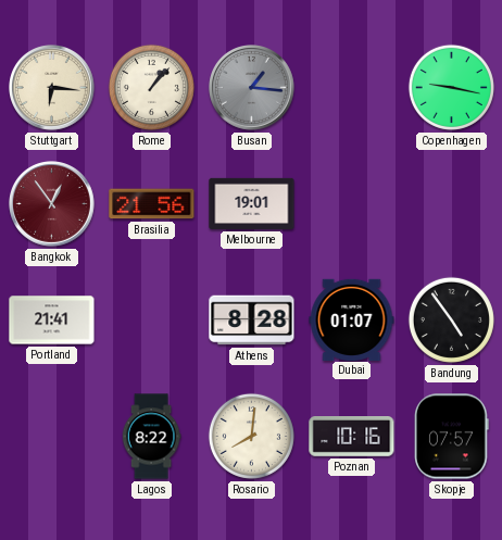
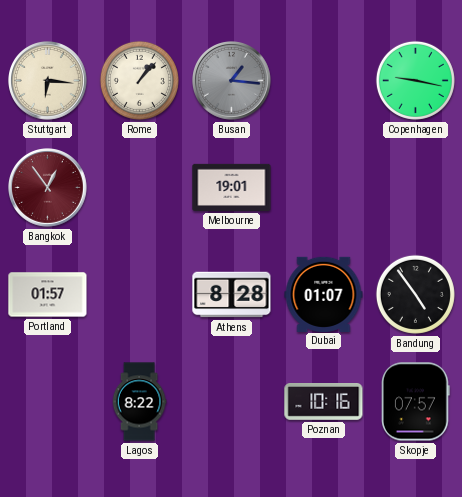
Brasilia: 21:56 -> none (152, 204)
Portland: 21:41 -> 01:57 (48, 295)
Rosario: 8:01 -> none (251, 436)
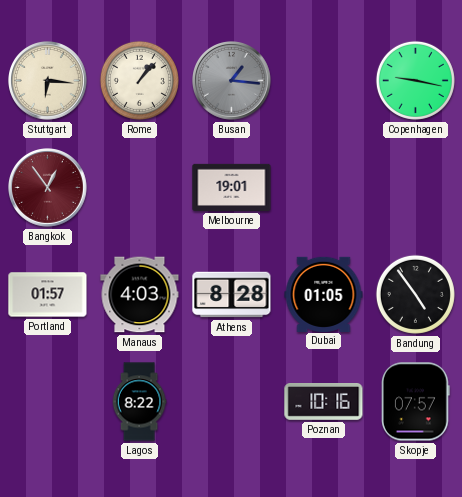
Manaus: none -> 4:03 (140, 295)
Dubai: 01:07 -> 01:05 (324, 294)
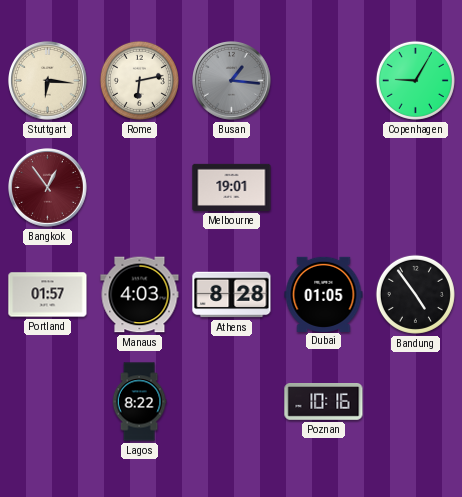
Rome: 1:07 -> 6:13 (139, 80)
Copenhagen: 9:17 -> 9:05 (415, 80)
Skopje: 07:57 -> none (416, 402)
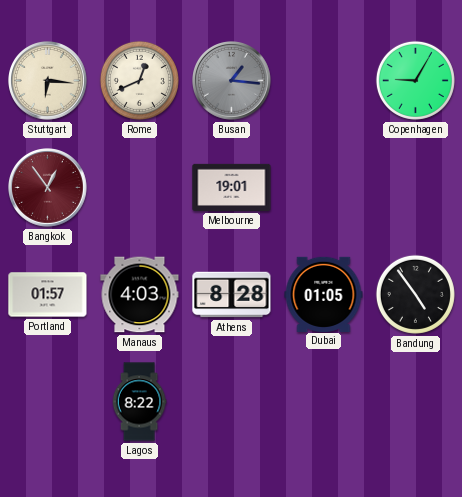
Rome: 6:13 -> 12:41 (139, 80)
Poznan: 10:16 -> none (324, 402)
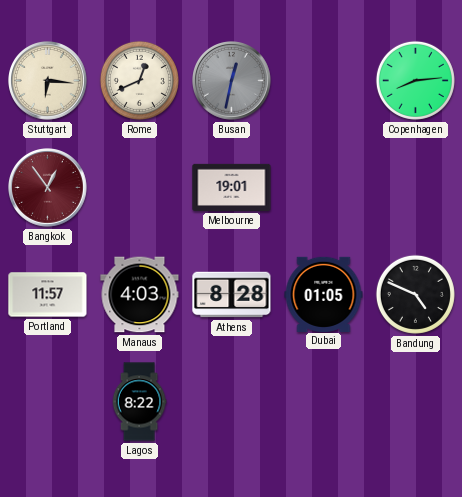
Busan: 1:16 -> 12:32 (232, 81)
Copenhagen: 9:05 -> 8:14 (415, 80)
Portland: 01:57 -> 11:57 (48, 295)
Bandung: 4:54 -> 4:49 (415, 294)
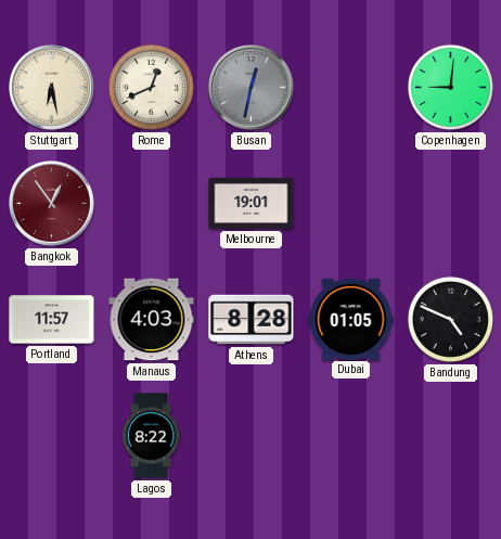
Stuttgart: 6:16 -> 6:28 (52, 88)
Copenhagen: 8:14 -> 9:01 (450, 87)
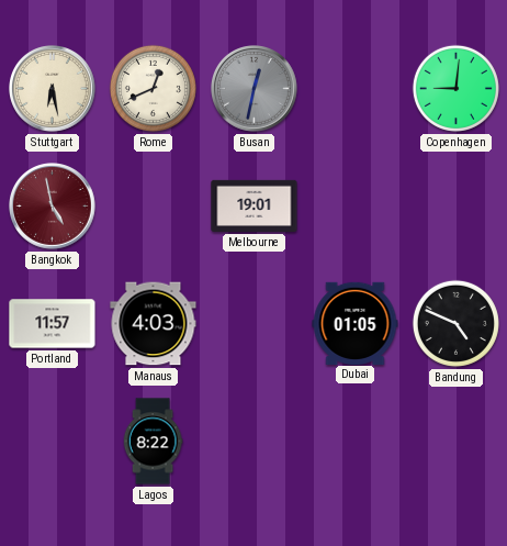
Bangkok: 12:54 -> 4:58 (53, 207)
Athens: 8:28 -> none (252, 320)
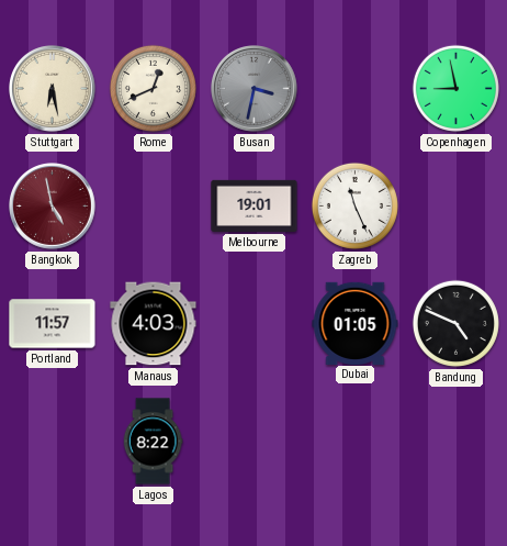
Busan: 12:32 -> 3:32 (255, 89)
Copenhagen: 9:01 -> 8:58 (455, 88)
Zagreb: none -> 11:26 (354, 205)
